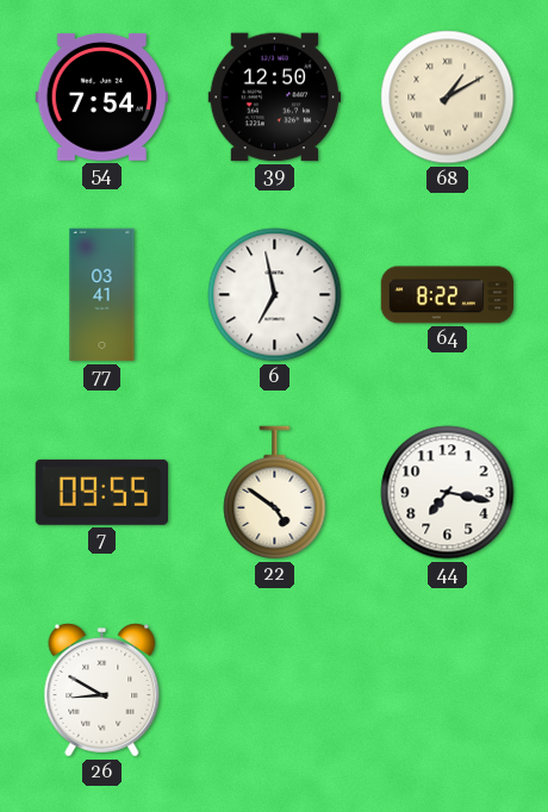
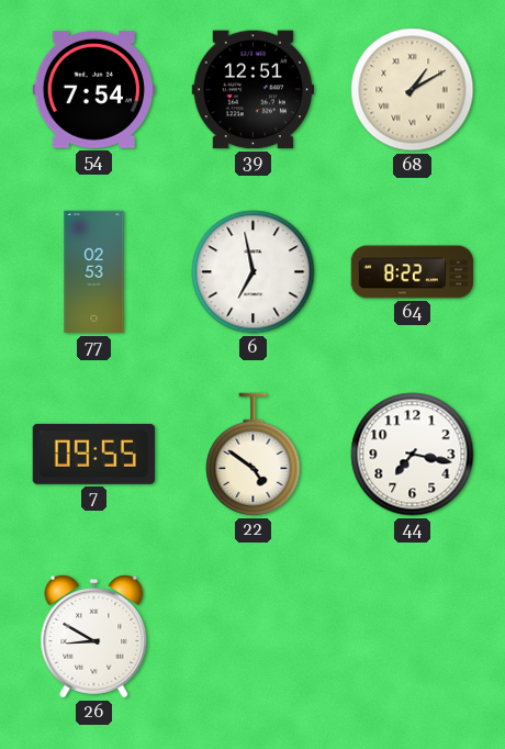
39: 12:50 -> 12:51 (254, 90)
77: 03:41 -> 02:53 (94, 272)
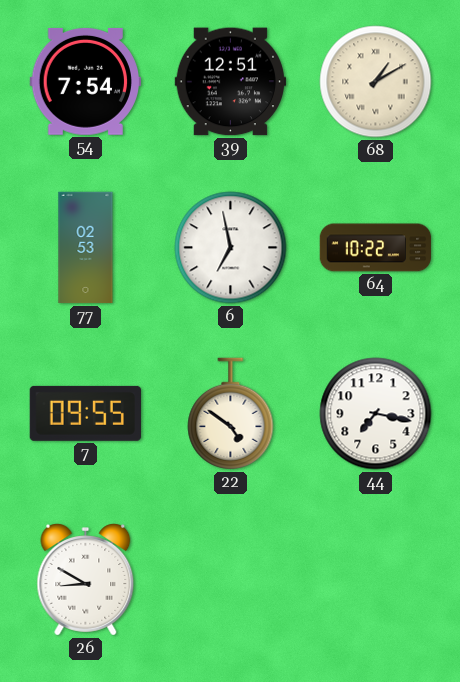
64: 8:22 -> 10:22 (376, 248)
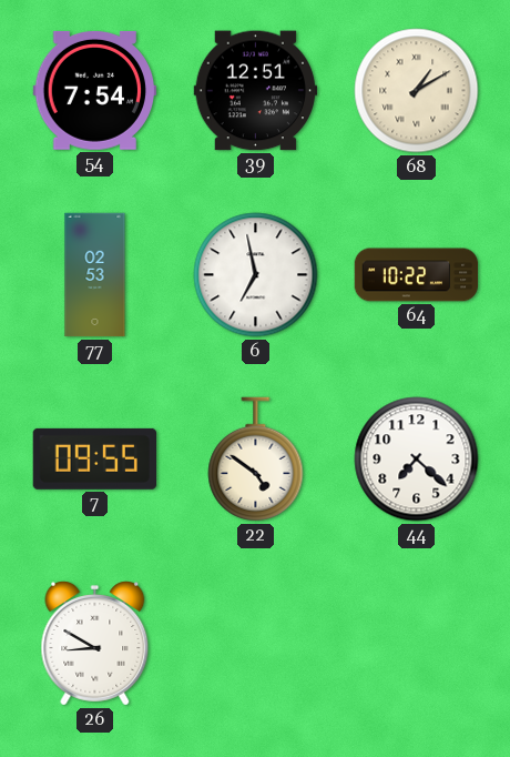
44: 7:17 -> 7:22 (417, 460)
